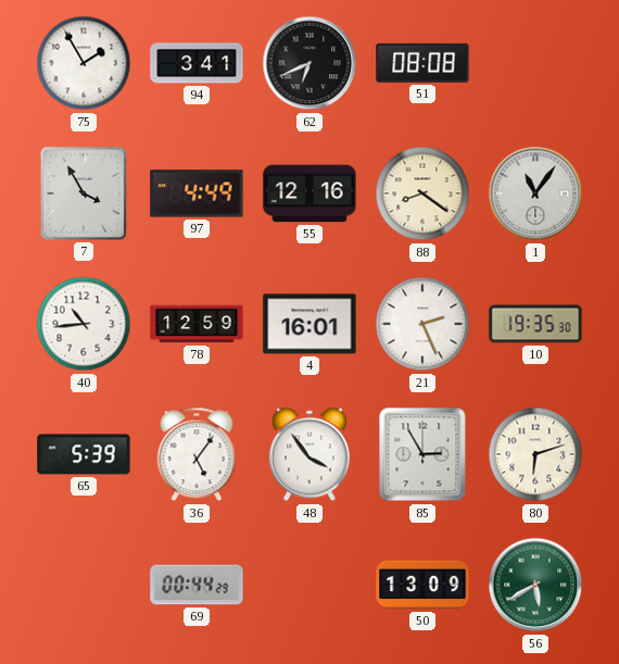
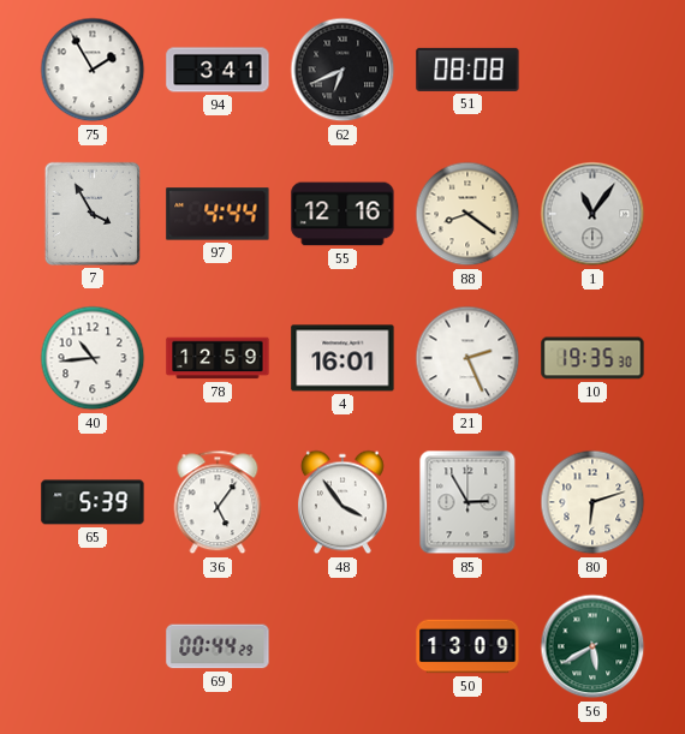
97: 4:49 -> 4:44 (218, 214)
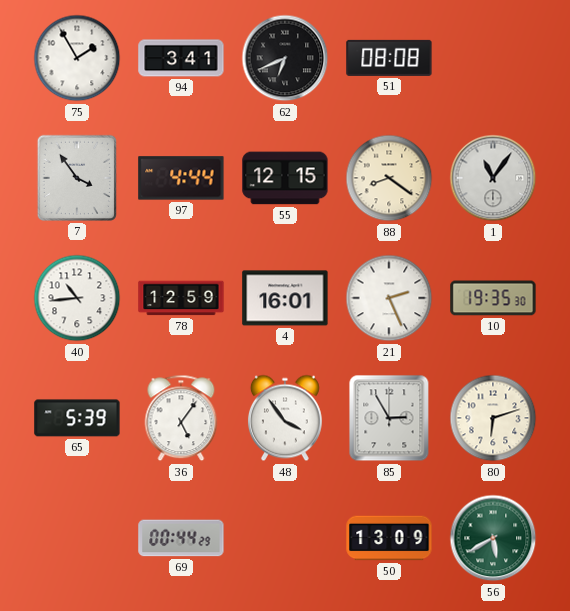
7: 3:55 -> 3:54 (77, 178)
55: 12:16 -> 12:15 (285, 178)
